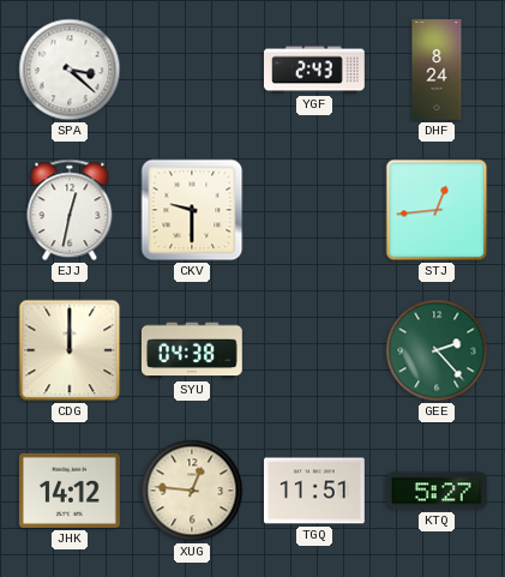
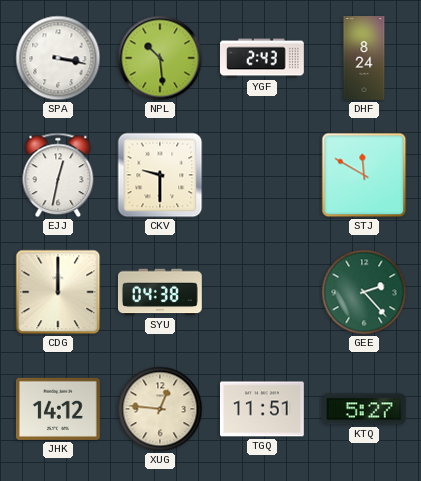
SPA: 3:22 -> 3:17 (58, 58)
NPL: none -> 10:29 (160, 58)
STJ: 12:44 -> 11:50 (364, 175)
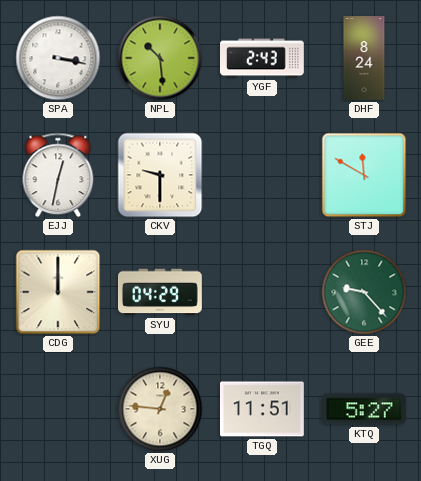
SYU: 04:38 -> 04:29 (161, 292)
GEE: 2:23 -> 9:23 (364, 292)
JHK: 14:12 -> none (58, 409)
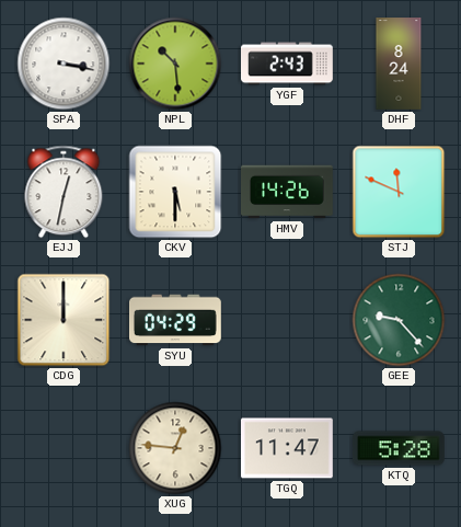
CKV: 9:30 -> 5:30 (175, 192)
HMV: none -> 14:26 (288, 192)
STJ: 11:50 -> 11:49 (399, 192)
TGQ: 11:51 -> 11:47 (288, 448)
KTQ: 5:27 -> 5:28 (399, 448)
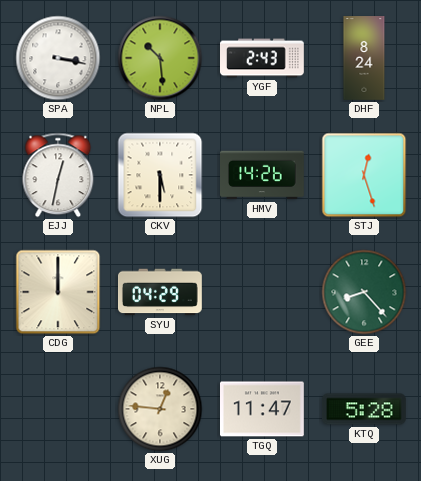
STJ: 11:49 -> 12:27 (364, 175)
GEE: 9:23 -> 8:23 (364, 292)
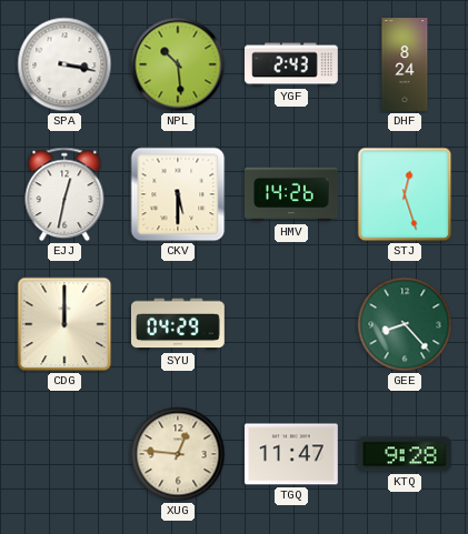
KTQ: 5:28 -> 9:28 (405, 454)
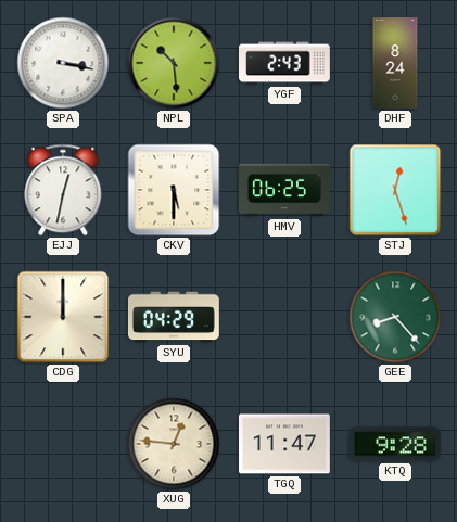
HMV: 14:26 -> 06:25 (285, 190)
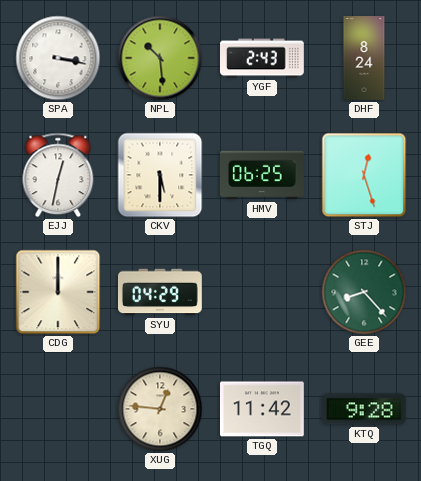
TGQ: 11:47 -> 11:42 (263, 409)
